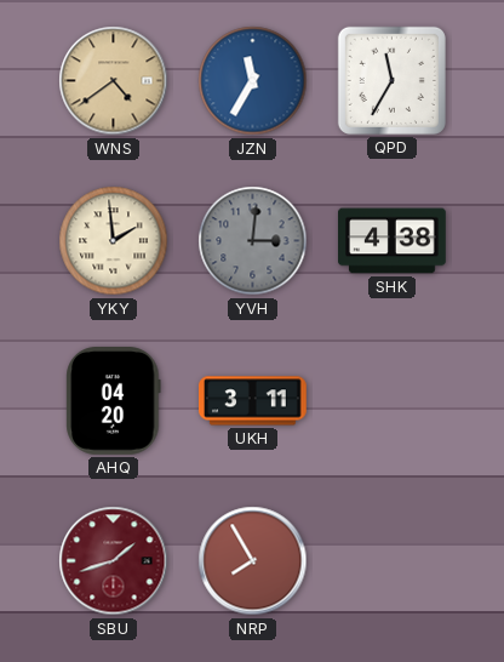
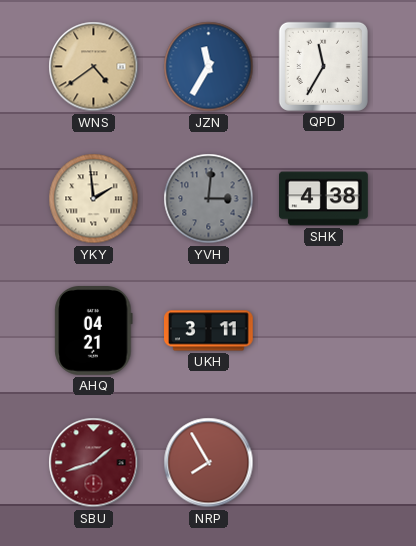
AHQ: 04:20 -> 04:21 (94, 331)
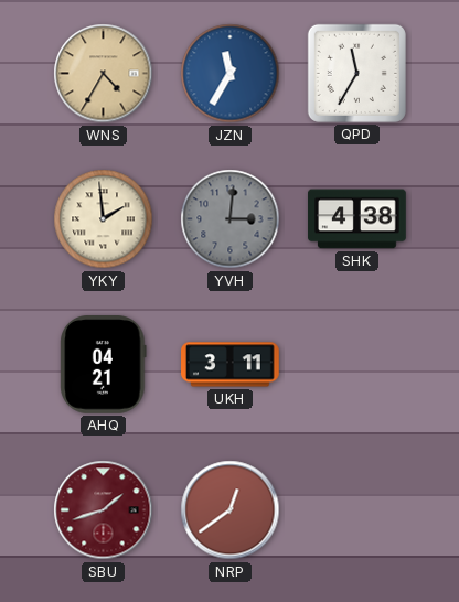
WNS: 4:39 -> 4:35 (104, 74)
NRP: 7:55 -> 12:39 (231, 510)
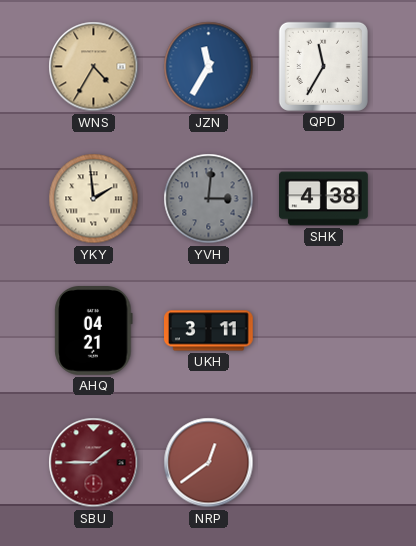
SBU: 1:42 -> 1:45 (94, 463)
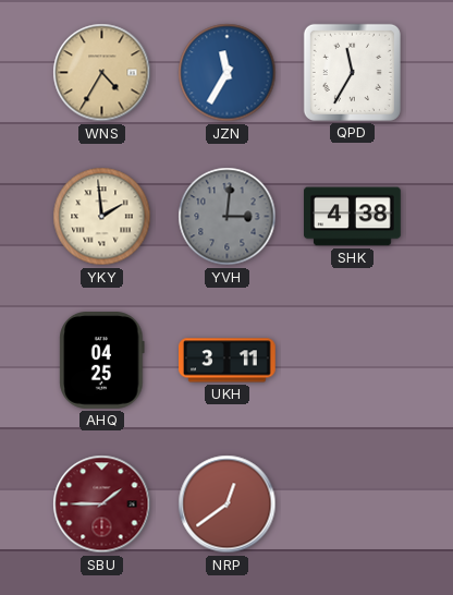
AHQ: 04:21 -> 04:25 (102, 361)
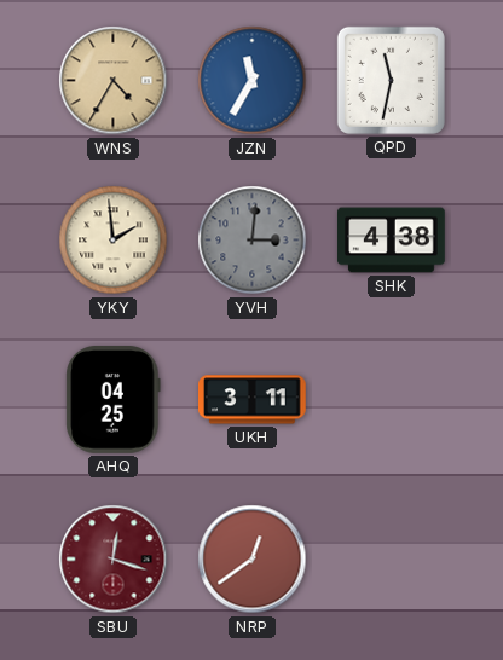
QPD: 11:35 -> 11:32 (391, 80)
SBU: 1:45 -> 12:18 (114, 560)
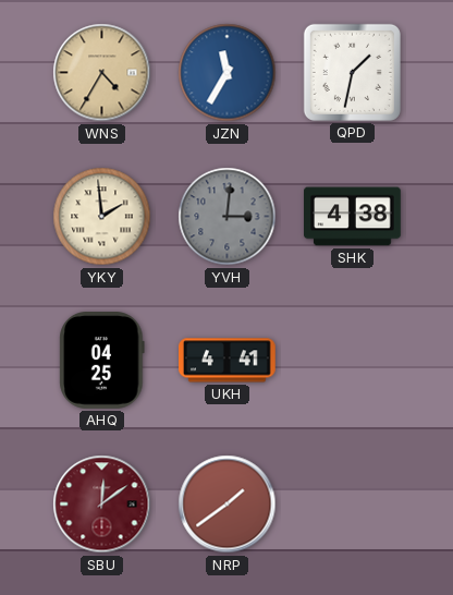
QPD: 11:32 -> 1:32 (352, 72)
UKH: 3:11 -> 4:41 (228, 361)
SBU: 12:18 -> 12:09 (102, 505)
NRP: 12:39 -> 1:39 (228, 505)
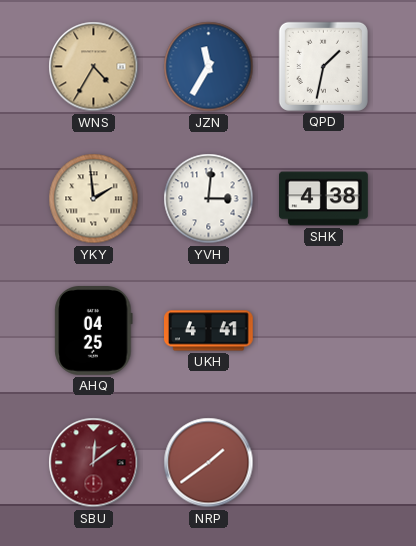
YVH dial: grey -> white (209, 199)
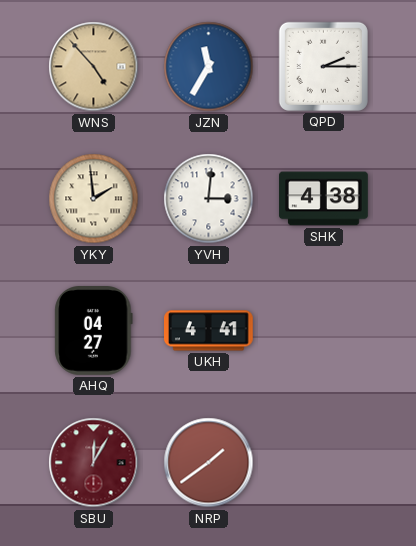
WNS: 4:35 -> 4:53 (94, 67)
QPD: 1:32 -> 2:15 (323, 66)
AHQ: 04:25 -> 04:27 (94, 331)
SBU: 12:09 -> 12:05 (94, 463)
